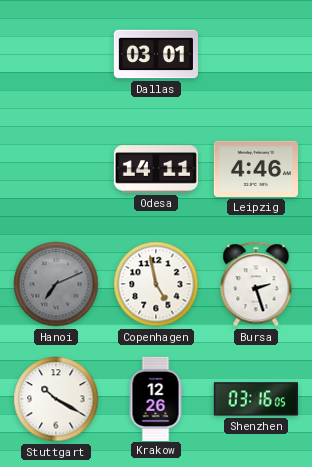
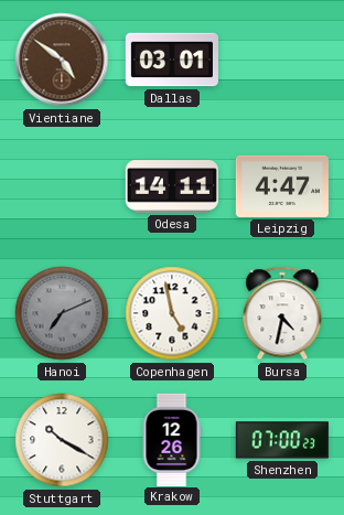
Vientiane: none -> 4:51 (62, 60)
Leipzig: 4:46 -> 4:47 (282, 186)
Bursa: 2:27 -> 4:32 (282, 313)
Shenzhen: 03:16 -> 07:00 (282, 440)
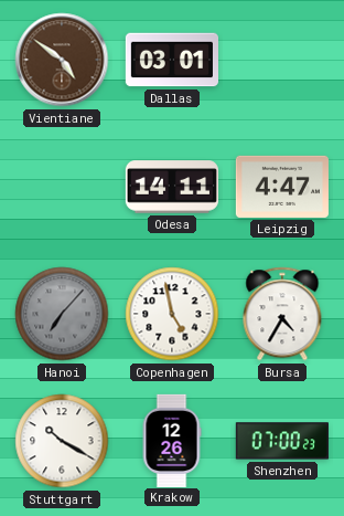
Hanoi: 7:11 -> 7:07 (62, 314)
Bursa: 4:32 -> 4:35 (282, 314)
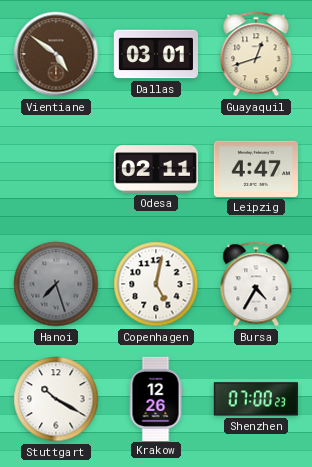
Guayaquil: none -> 12:42 (256, 54)
Odesa: 14:11 -> 02:11 (155, 169)
Hanoi: 7:07 -> 7:27 (56, 284)
Copenhagen: 4:58 -> 5:02 (156, 284)
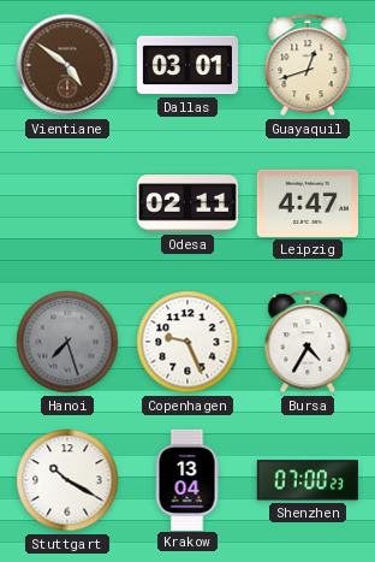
Copenhagen: 5:02 -> 9:26 (187, 342)
Krakow: 12:26 -> 13:04 (187, 479)
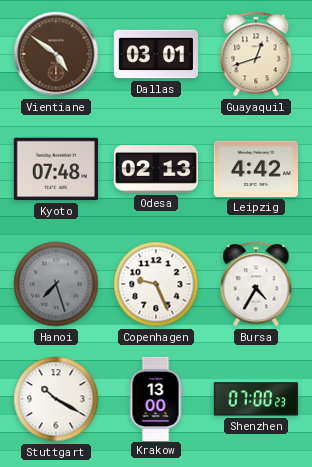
Kyoto: none -> 07:48 (56, 169)
Odesa: 02:11 -> 02:13 (155, 169)
Leipzig: 4:47 -> 4:42 (256, 169)
Krakow: 13:04 -> 13:00 (156, 398)
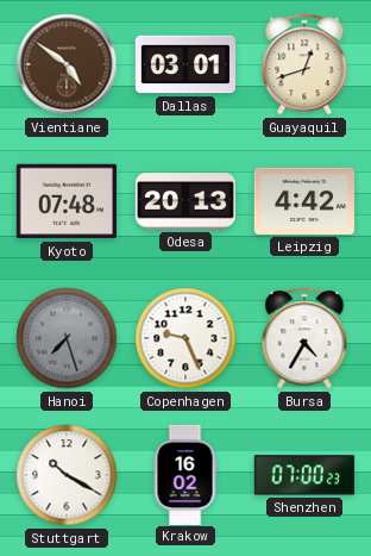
Odesa: 02:13 -> 20:13 (184, 201)
Krakow: 13:00 -> 16:02 (185, 474)
